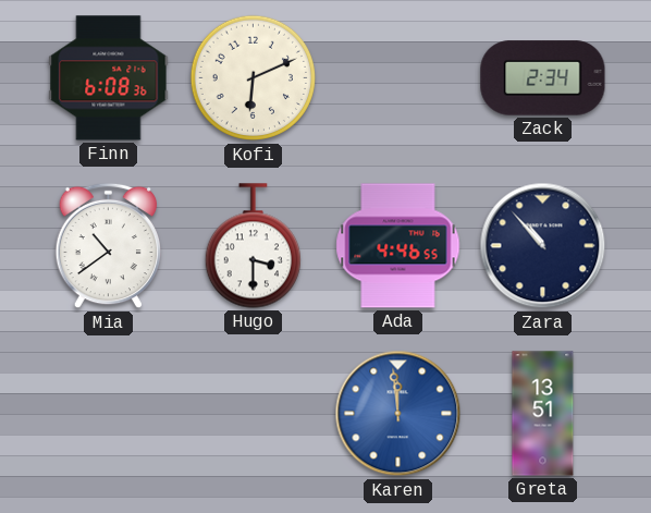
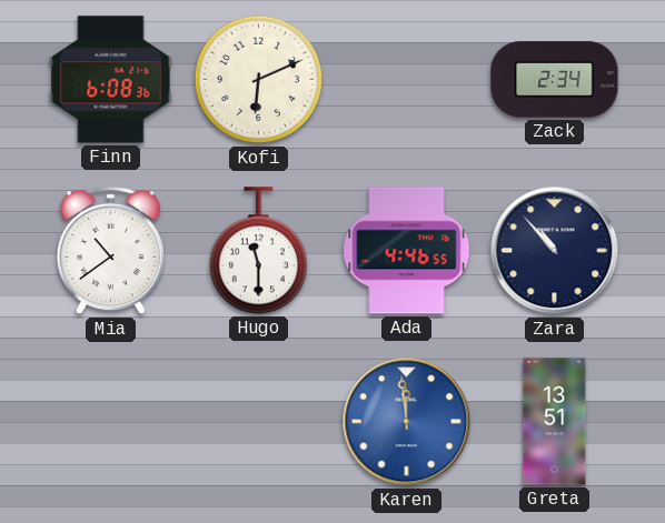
Hugo: 3:30 -> 11:30 (258, 251)
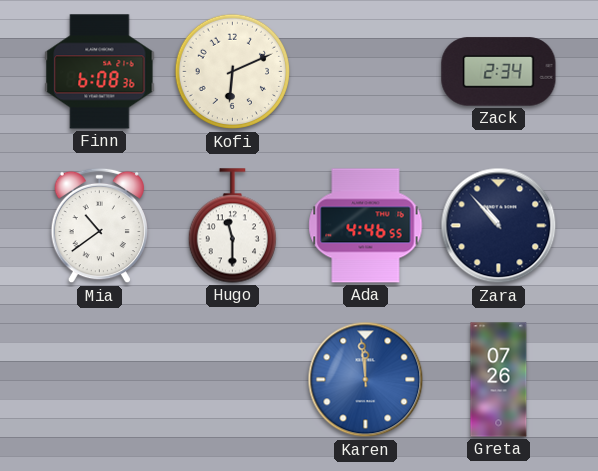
Greta: 13:51 -> 07:26 (499, 380)
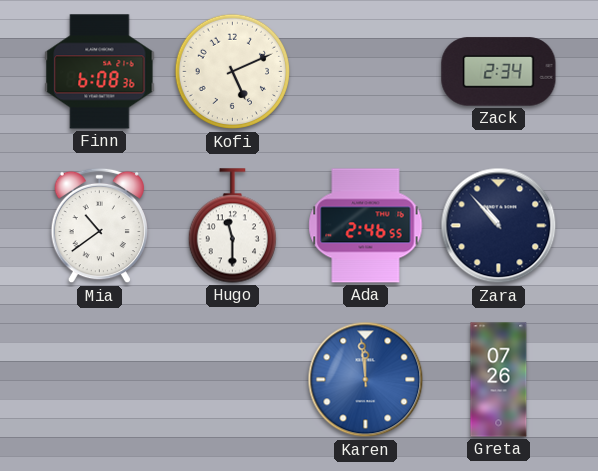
Kofi: 6:11 -> 5:11 (233, 72)
Ada: 4:46 -> 2:46 (366, 226)
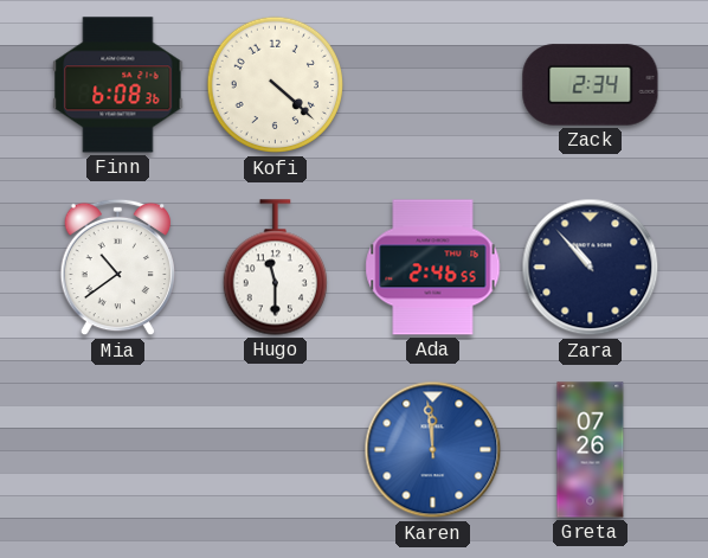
Kofi: 5:11 -> 4:22 (276, 85)
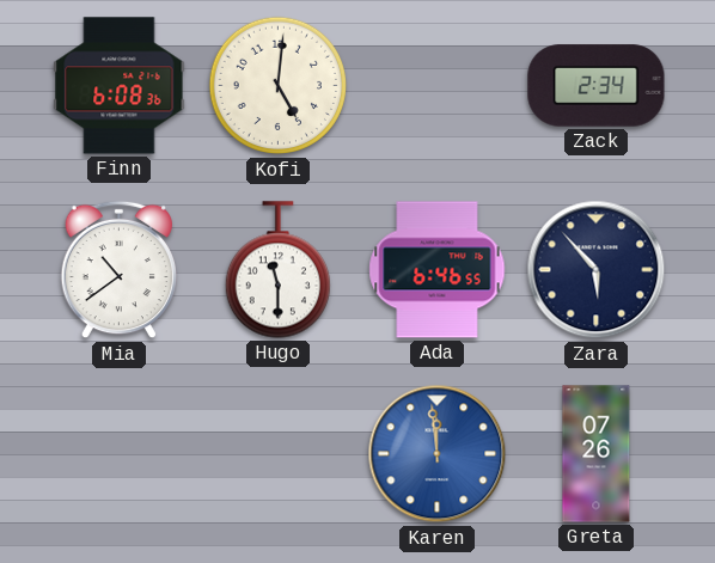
Kofi: 4:22 -> 5:01 (279, 86)
Ada: 2:46 -> 6:46 (438, 270)
Zara: 10:53 -> 5:53 (597, 270)
